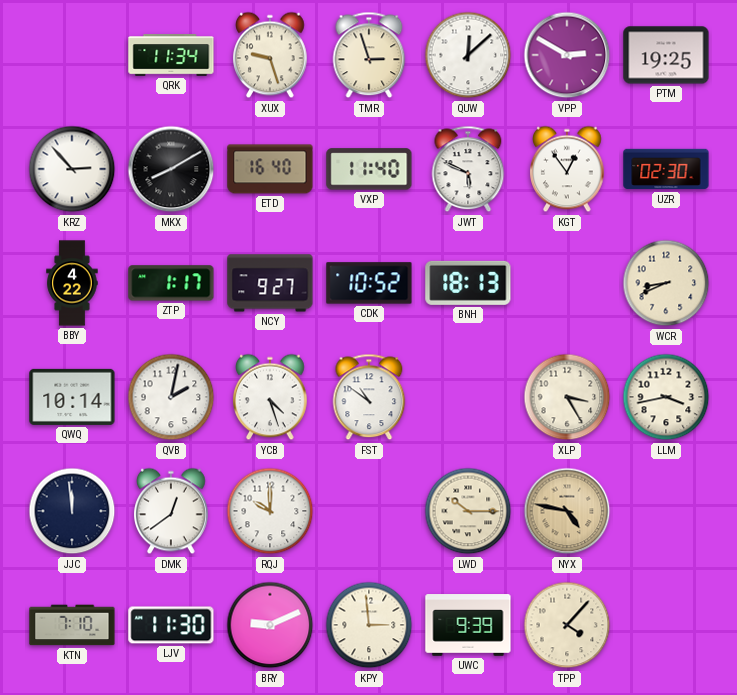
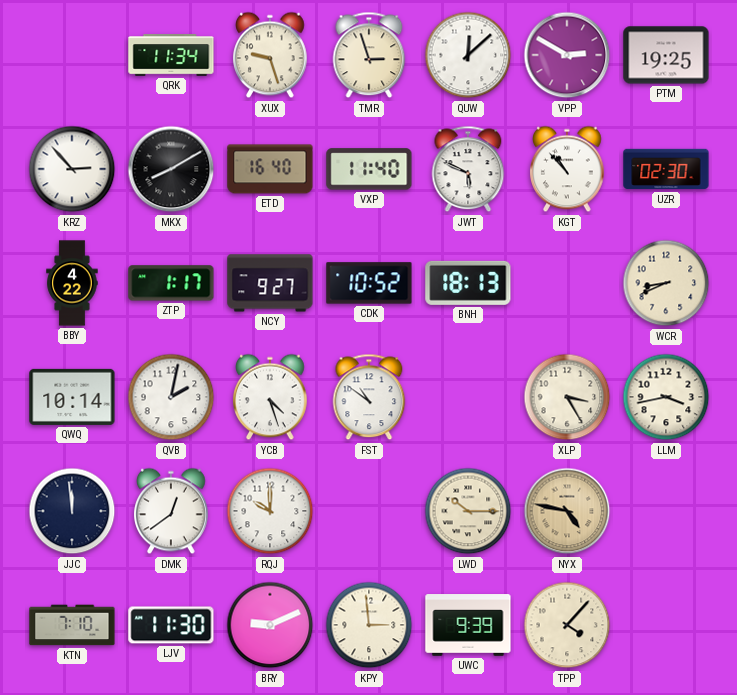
KGT: 12:54 -> 10:53 (568, 169)
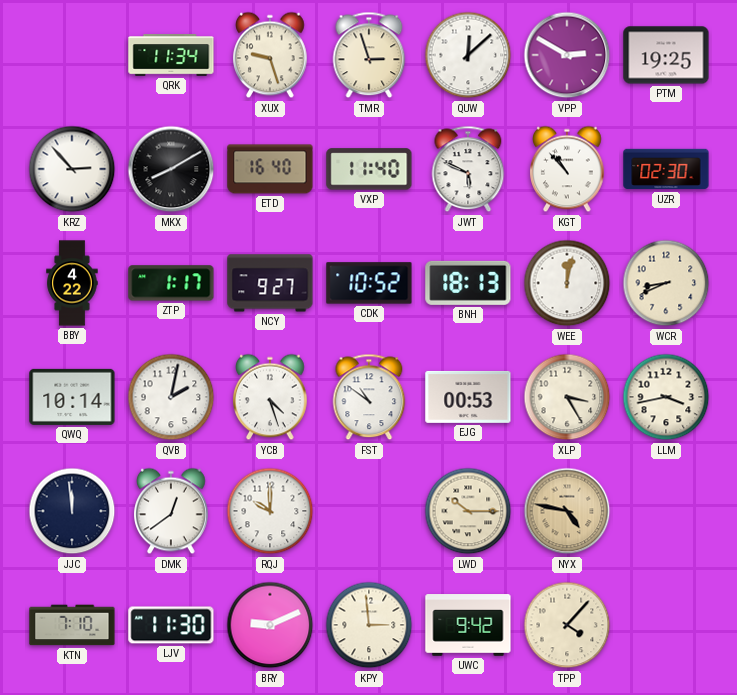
WEE: none -> 12:02 (567, 283)
EJG: none -> 00:53 (468, 397)
UWC: 9:39 -> 9:42 (468, 625)
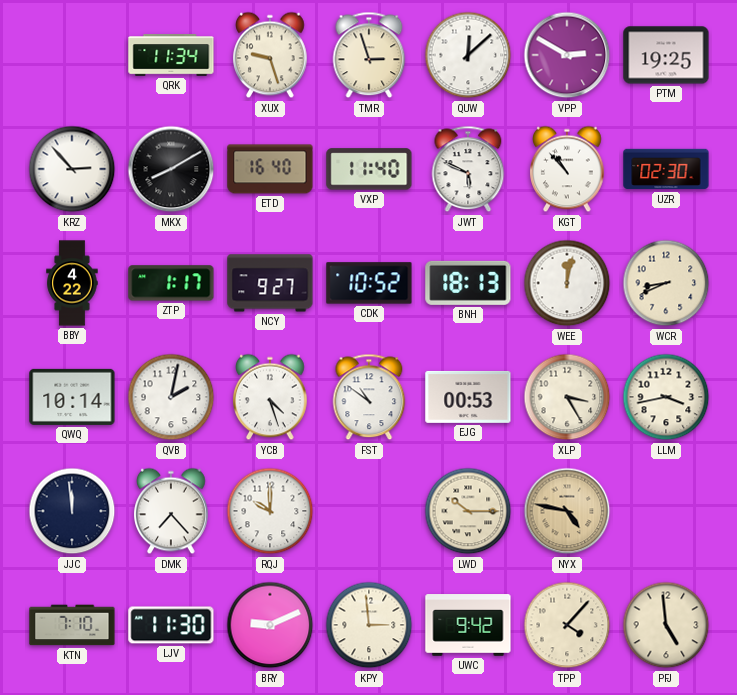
DMK: 12:39 -> 7:23 (172, 511)
PFJ: none -> 4:59 (666, 625)
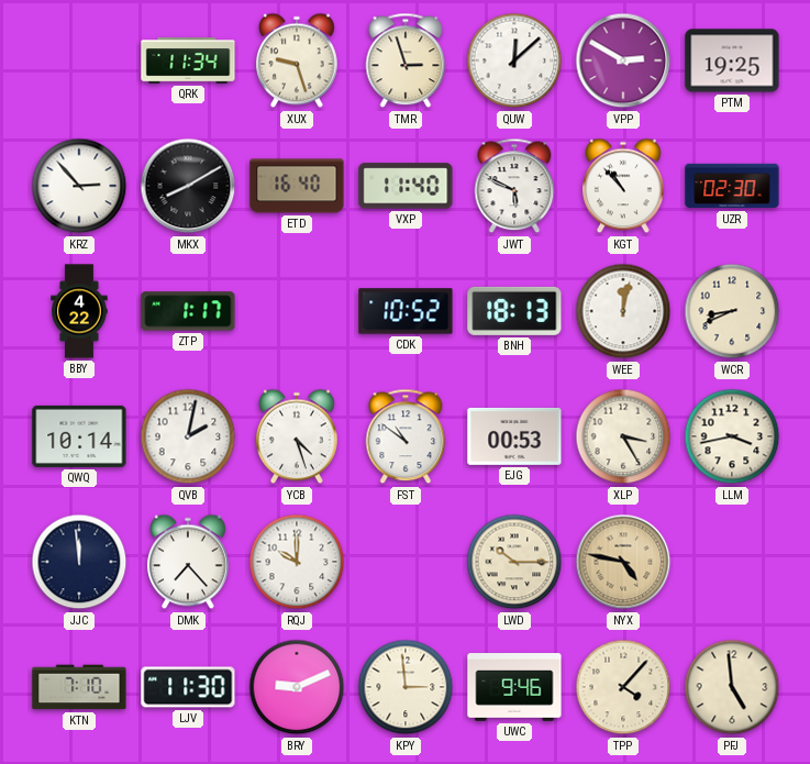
NCY: 9:27 -> none (270, 283)
UWC: 9:42 -> 9:46 (514, 687)
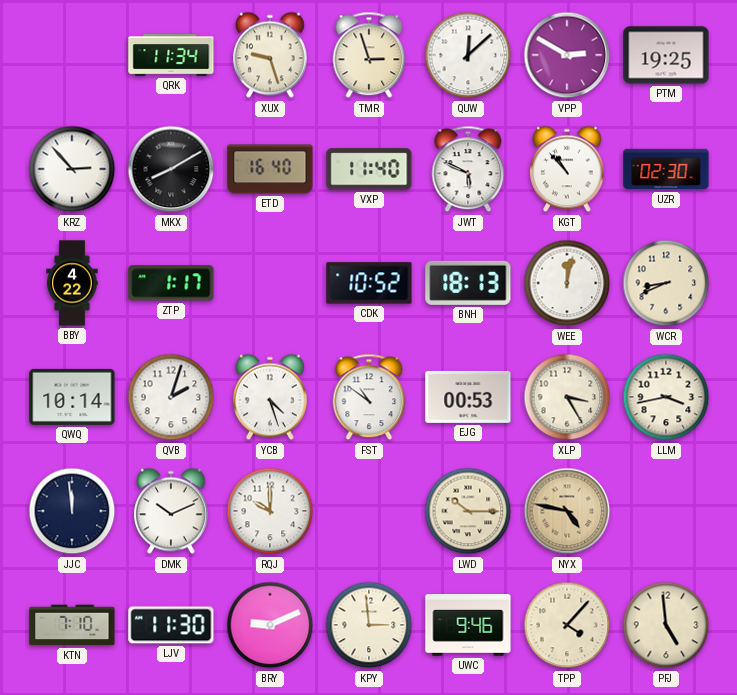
QVB: 2:02 -> 2:03 (171, 397)
DMK: 7:23 -> 10:11 (172, 511)
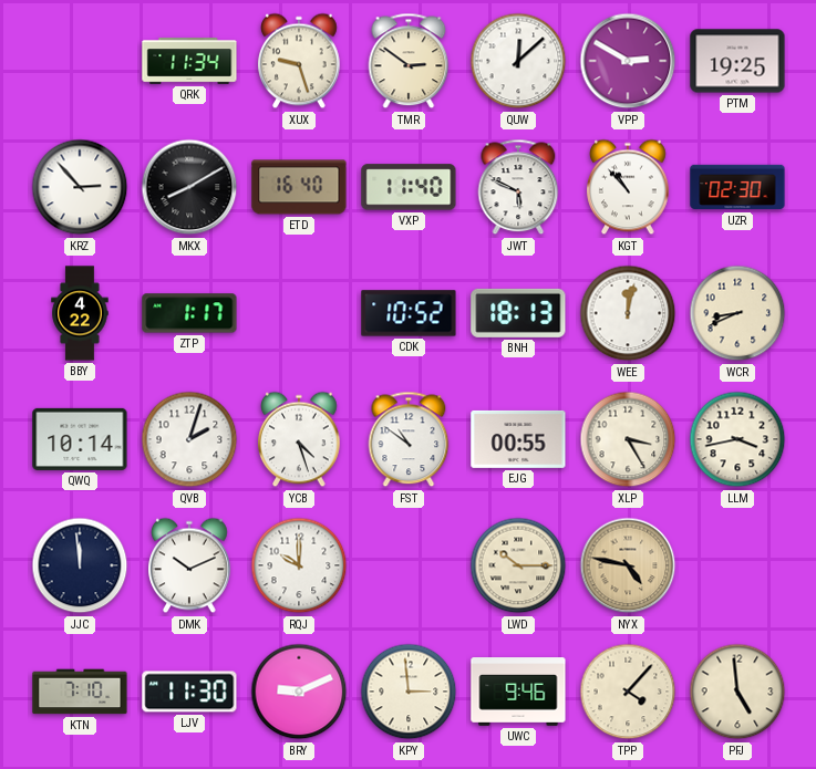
TMR: 2:57 -> 2:51 (409, 61)
EJG: 00:53 -> 00:55 (518, 439)
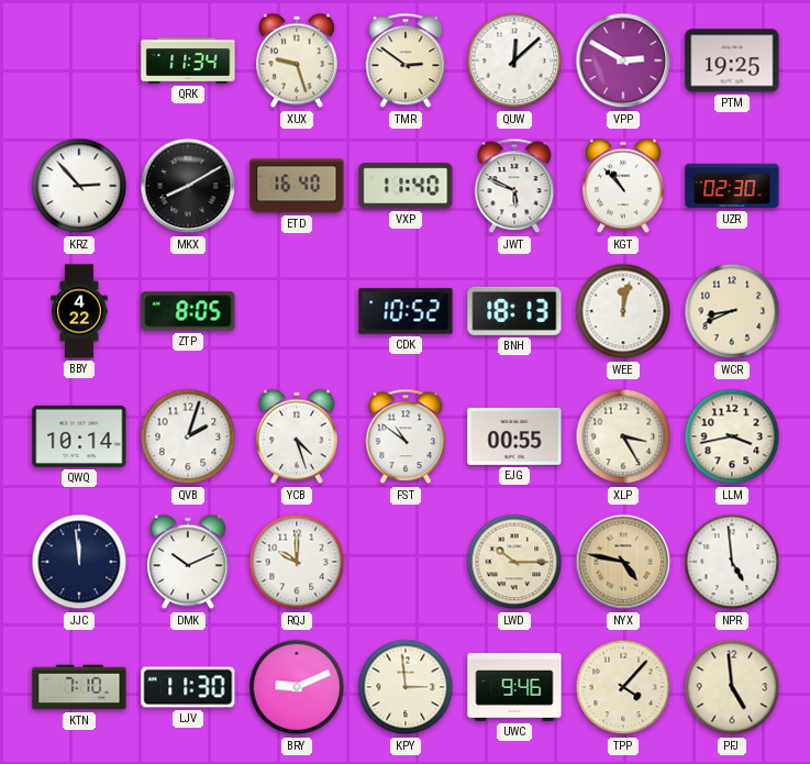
ZTP: 1:17 -> 8:05 (188, 311)
NPR: none -> 4:59 (732, 562)
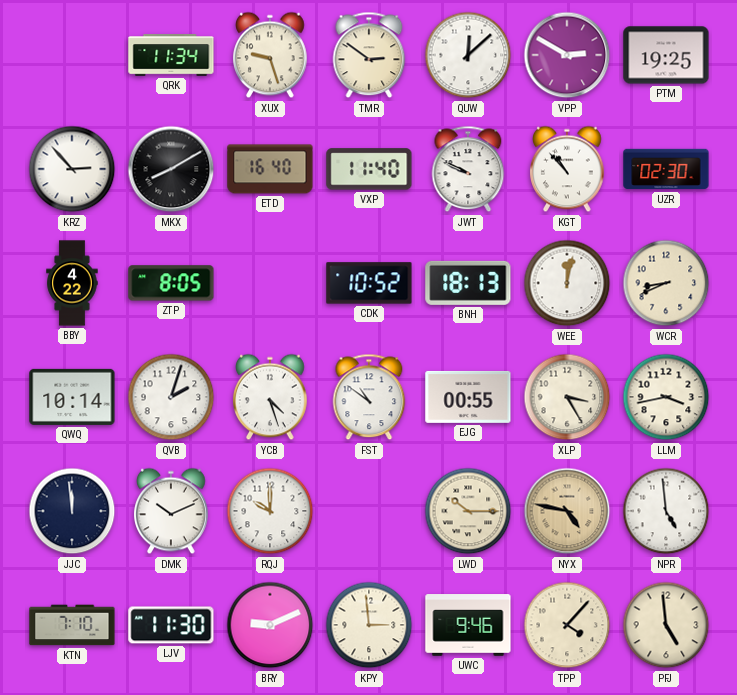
JWT: 5:49 -> 9:49 (468, 169)
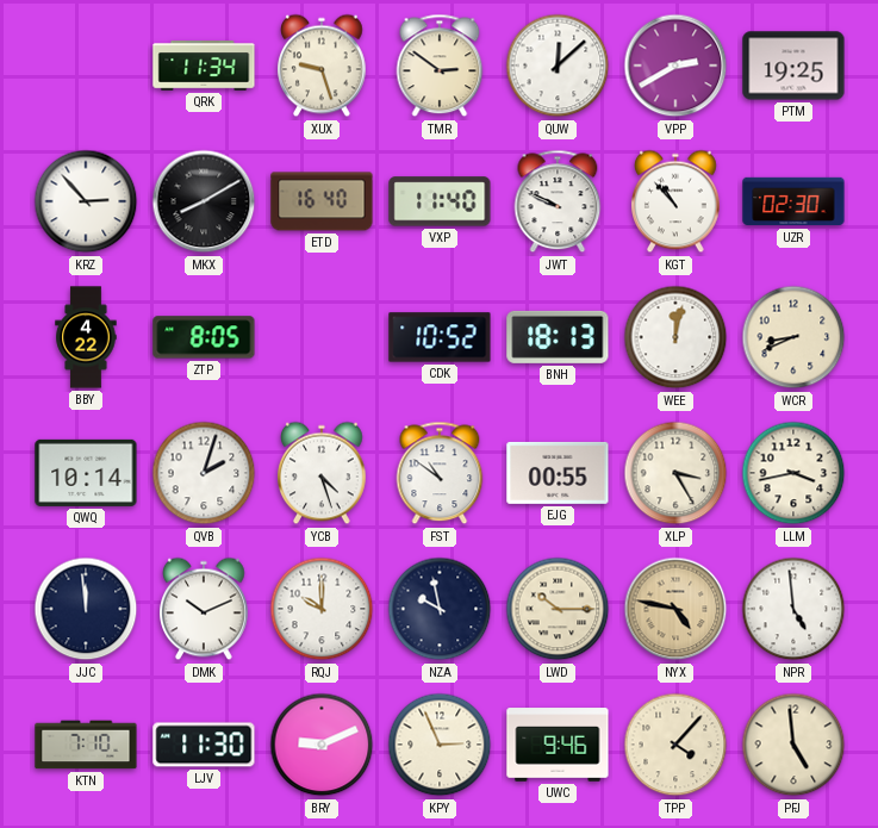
VPP: 2:50 -> 2:40 (675, 66)
NZA: none -> 9:58 (440, 609)
KPY: 2:59 -> 2:56 (440, 745)
